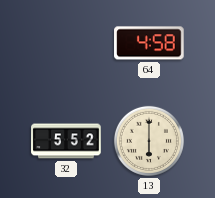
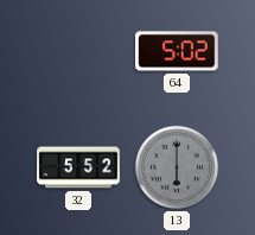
64: 4:58 -> 5:02 (177, 51)
13 dial: cream -> grey (177, 167)
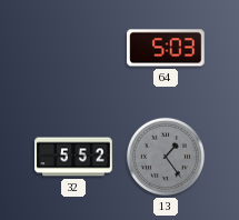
64: 5:02 -> 5:03 (166, 48)
13: 6:00 -> 1:24 (166, 157)
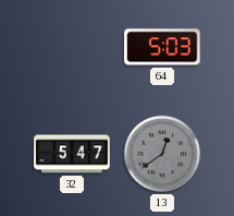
32: 5:52 -> 5:47 (72, 154)
13: 1:24 -> 12:39 (162, 154)
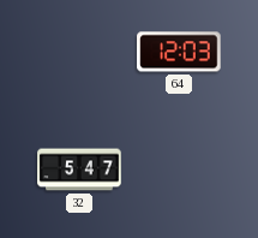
64: 5:03 -> 12:03 (179, 52)
13: 12:39 -> none (162, 154)
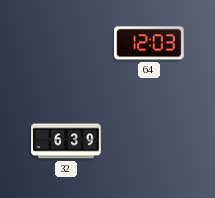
32: 5:47 -> 6:39 (66, 141)
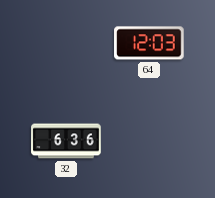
32: 6:39 -> 6:36 (66, 141)
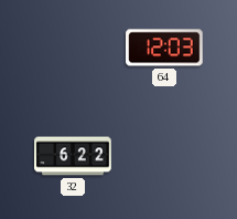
32: 6:36 -> 6:22 (73, 156)
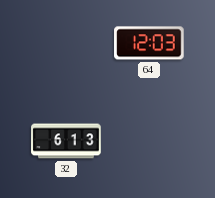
32: 6:22 -> 6:13 (66, 141)
